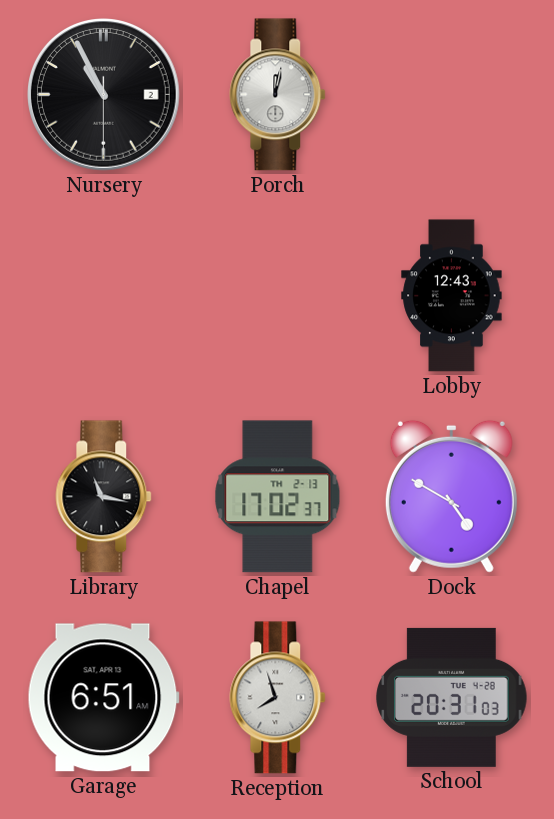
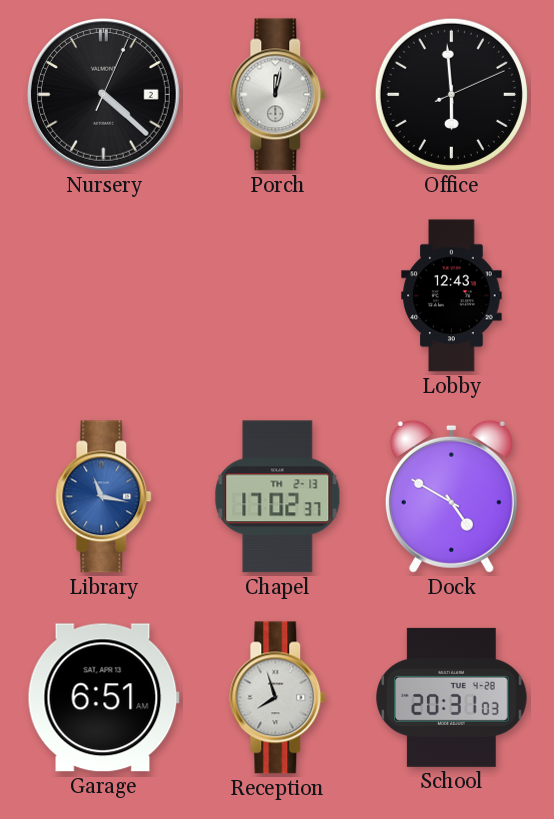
Nursery: 10:55 -> 4:22 (104, 95)
Office: none -> 5:59 (451, 94)
Library dial: black -> blue (104, 497)
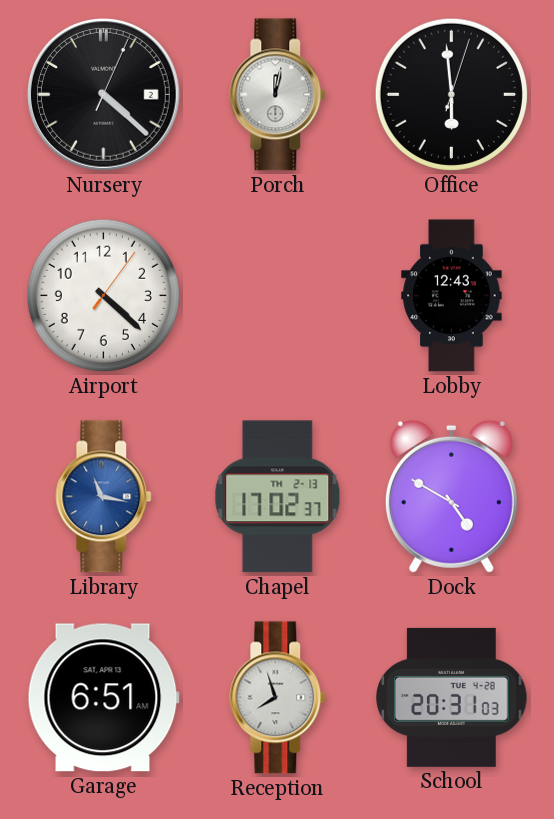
Office: 5:59:11 -> 5:59:03 (451, 94)
Airport: none -> 4:22 (103, 295)
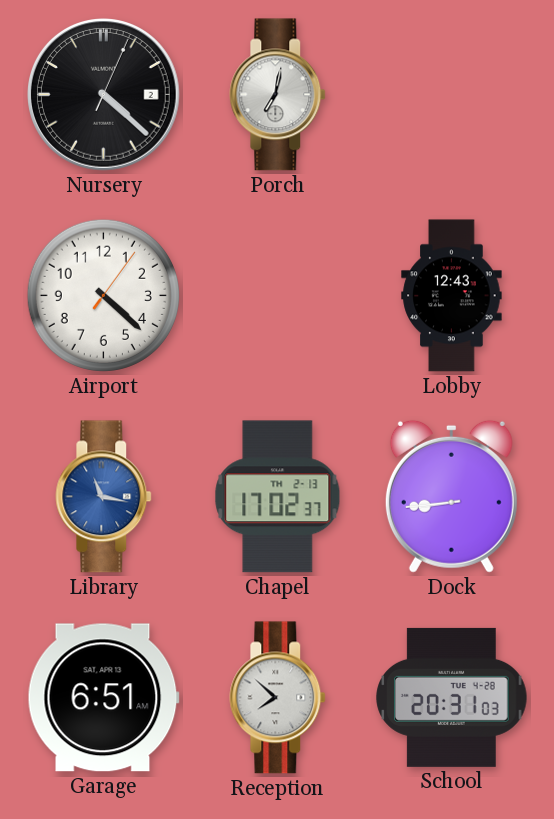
Porch: 12:02 -> 7:02 (278, 95)
Office: 5:59 -> none (451, 94)
Dock: 4:50 -> 8:44 (451, 496)
Reception: 7:57 -> 7:52 (278, 698)
